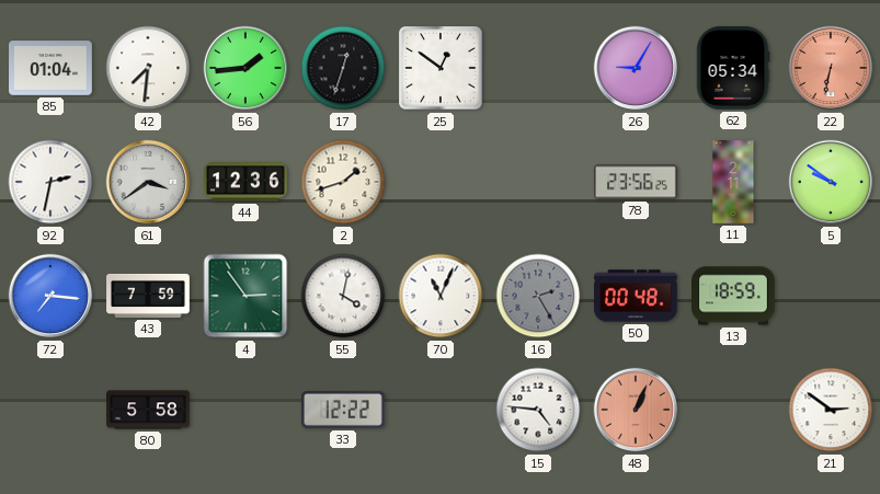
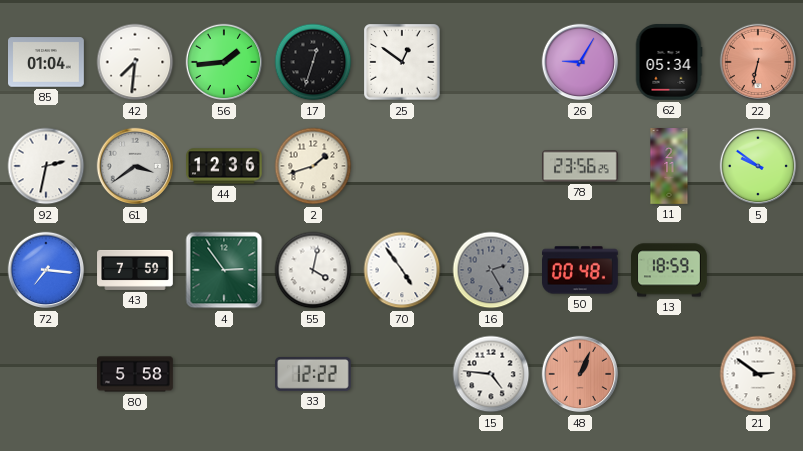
70: 11:04 -> 4:54 (402, 270)
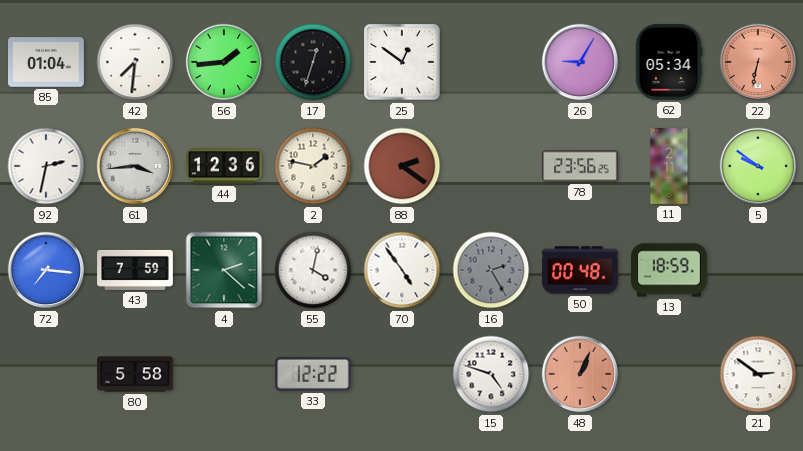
61: 3:39 -> 3:44 (135, 166)
2: 1:42 -> 1:47 (313, 166)
88: none -> 2:21 (402, 166)
4: 2:54 -> 2:22 (224, 270)
15: 4:46 -> 4:48 (491, 374)
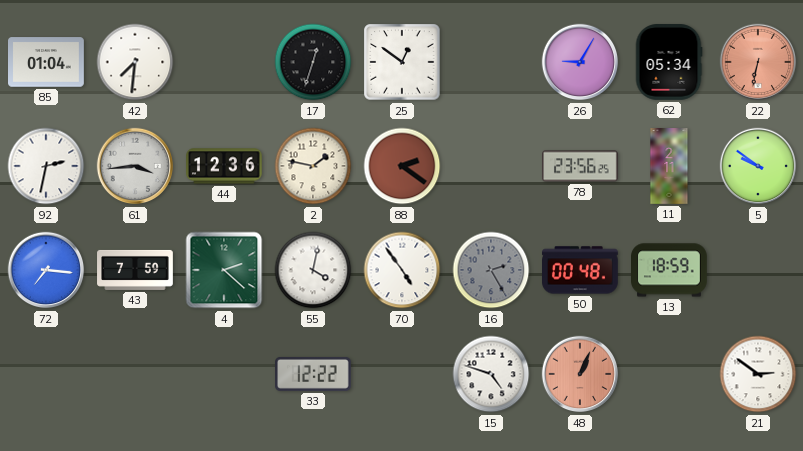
56: 1:44 -> none (224, 62)
80: 5:58 -> none (136, 374)
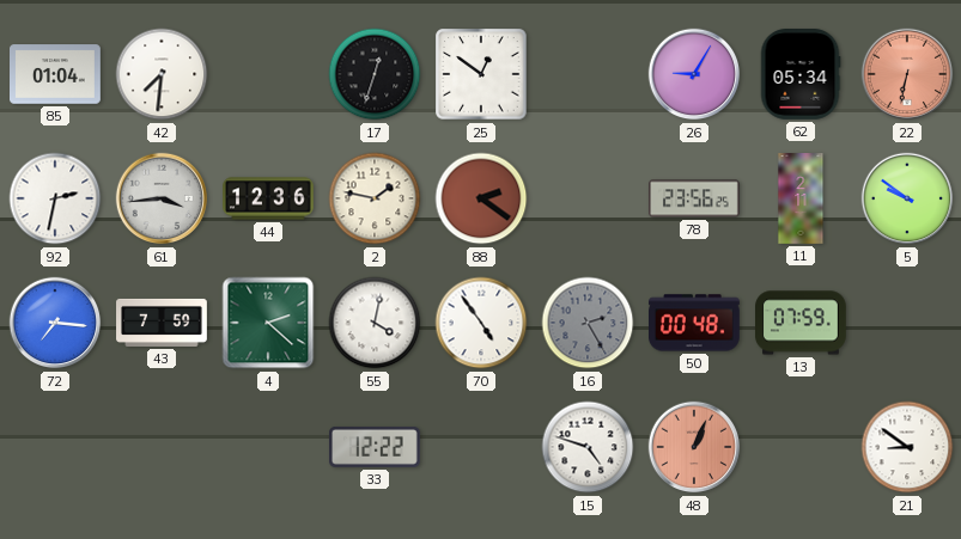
13: 18:59 -> 07:59 (802, 323)
21: 2:51 -> 8:51 (907, 447)
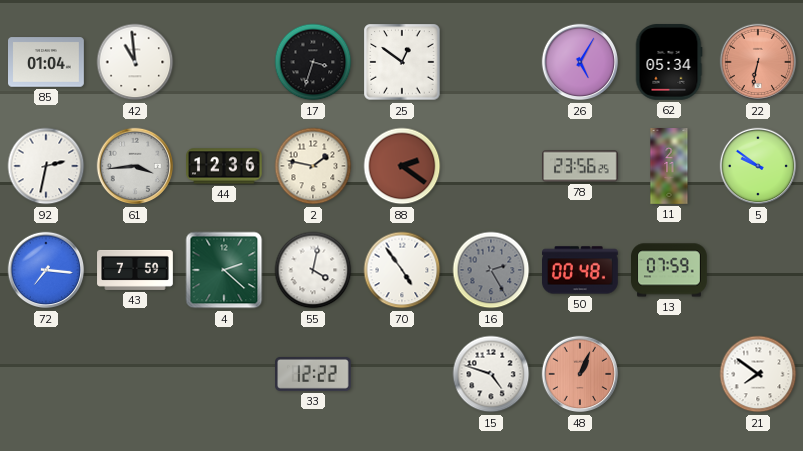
42: 7:31 -> 10:59 (135, 62)
17: 12:33 -> 3:33 (313, 62)
26: 9:05 -> 5:05 (580, 62)
21: 8:51 -> 7:51 (758, 374)
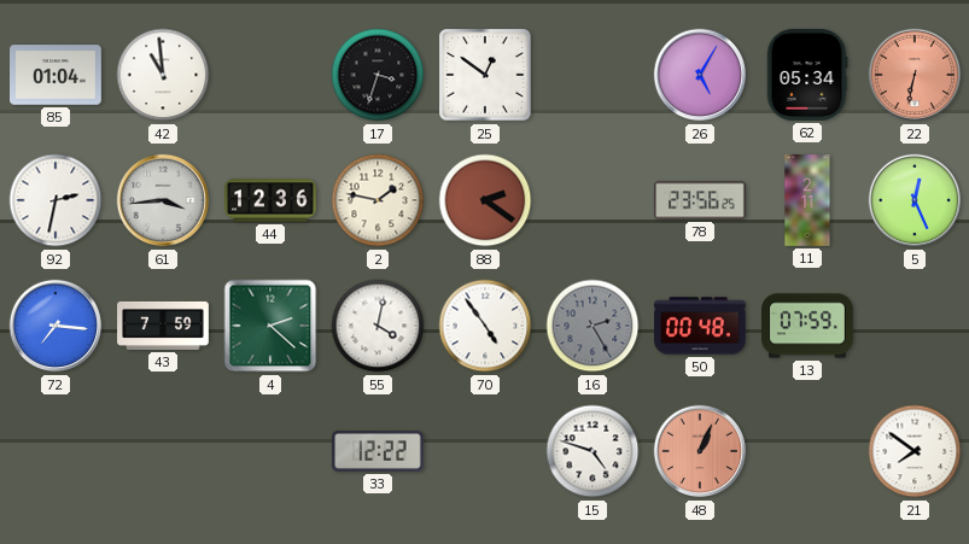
5: 9:51 -> 12:26 (915, 200)
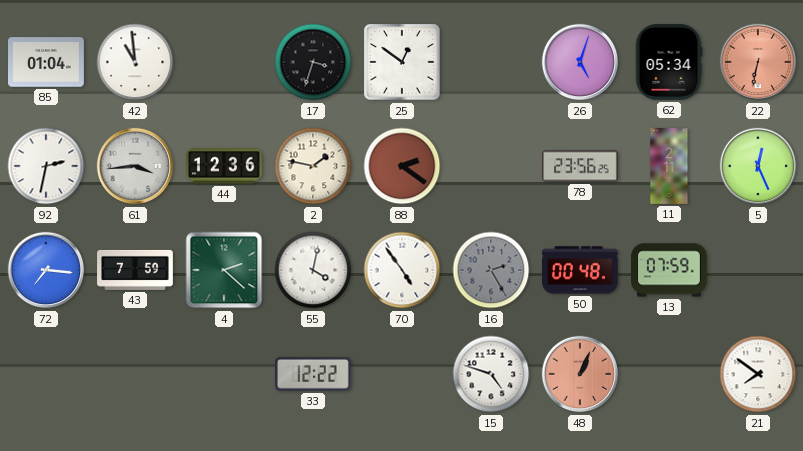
26: 5:05 -> 5:03 (580, 62)
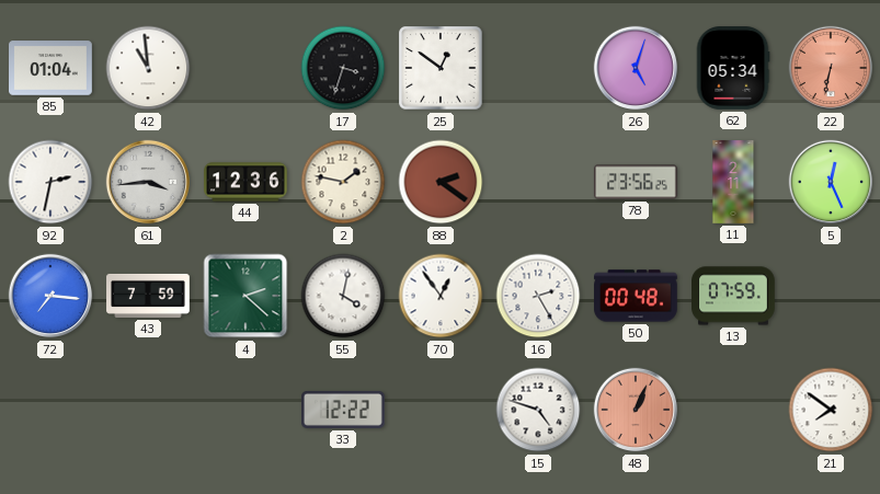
70: 4:54 -> 12:54 (441, 296)
16 dial: grey -> white (538, 296)
